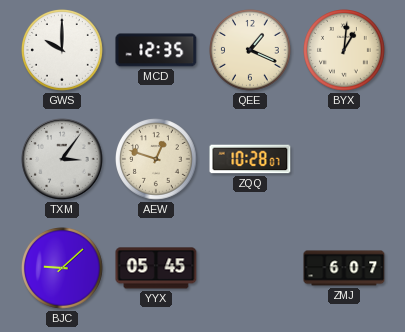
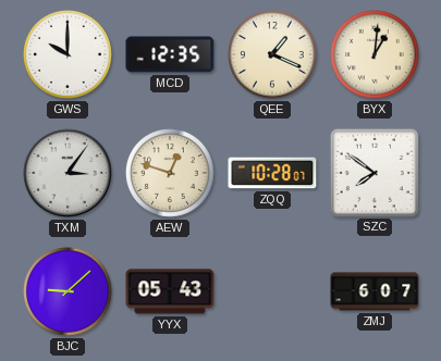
SZC: none -> 7:51 (373, 172)
YYX: 05:45 -> 05:43 (170, 291)
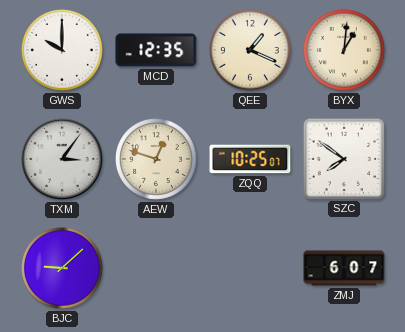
ZQQ: 10:28 -> 10:25 (250, 159)
YYX: 05:43 -> none (170, 291)
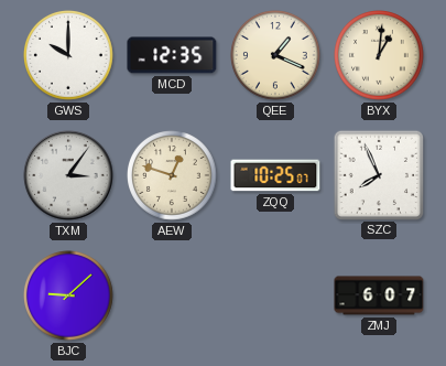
SZC: 7:51 -> 7:56 (378, 174)
